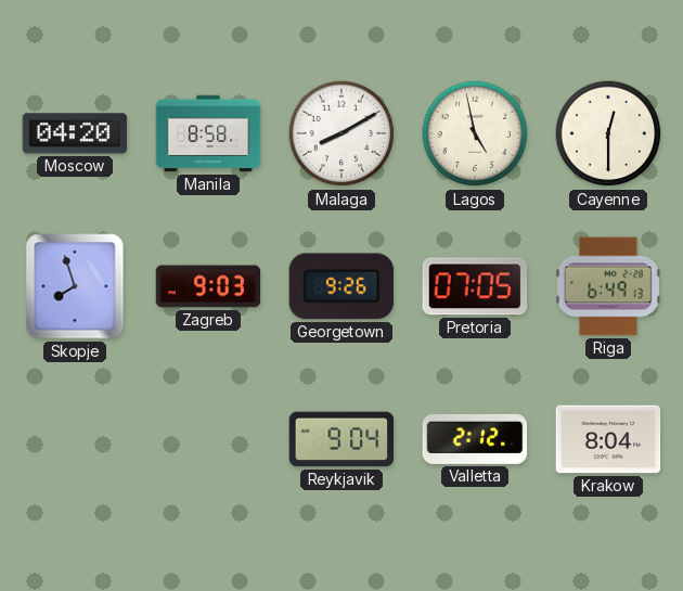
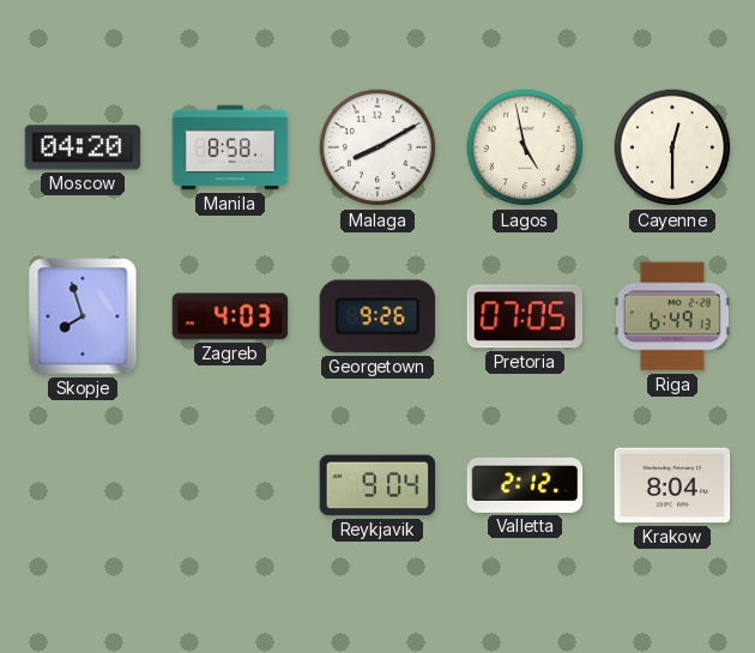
Zagreb: 9:03 -> 4:03 (230, 316)
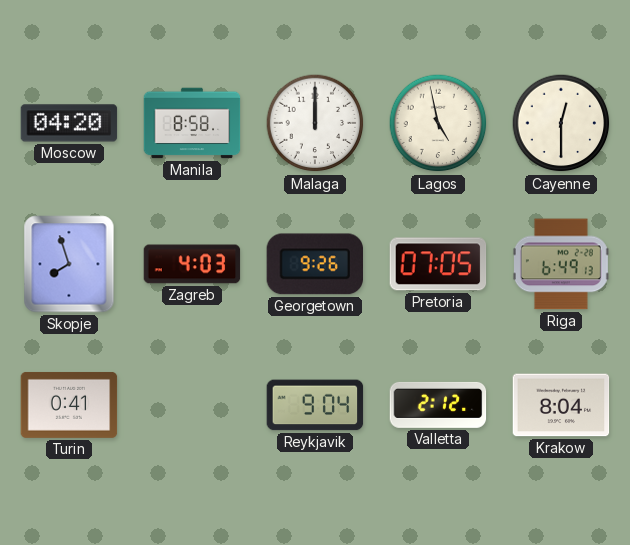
Malaga: 8:10 -> 12:00 (315, 123)
Turin: none -> 0:41 (69, 405)
